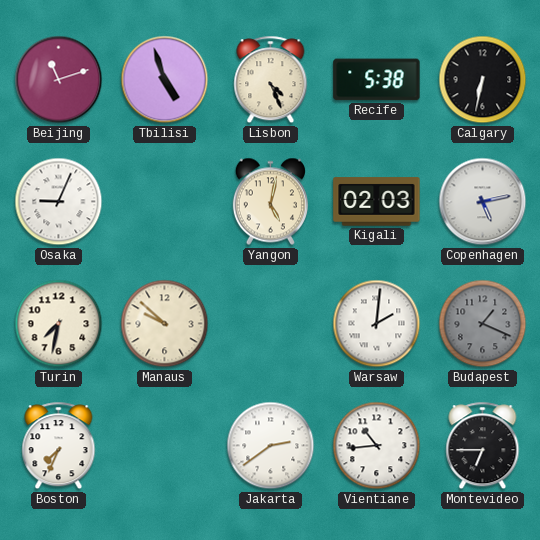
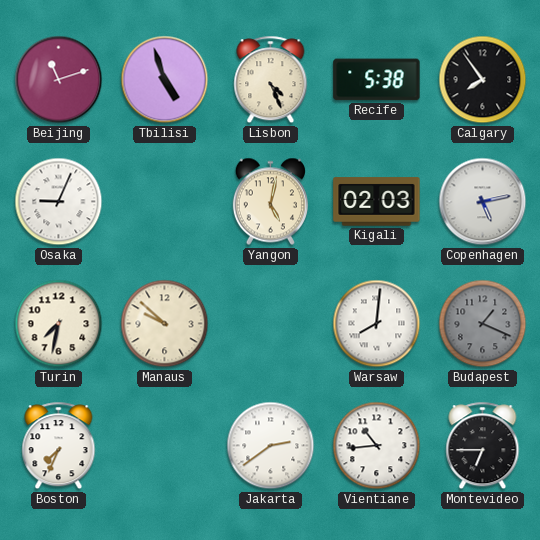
Calgary: 6:32 -> 7:54 (483, 80)
Warsaw: 2:01 -> 8:01 (377, 324)
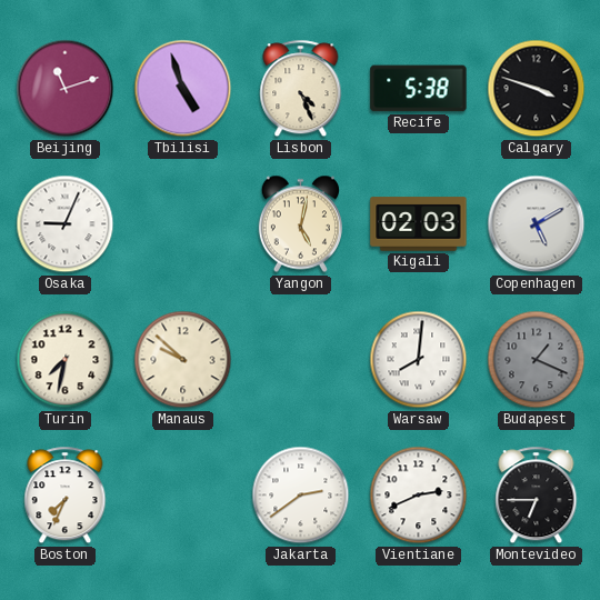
Calgary: 7:54 -> 3:48 (537, 89)
Copenhagen: 5:13 -> 5:10 (537, 224)
Vientiane: 10:44 -> 2:41 (419, 496)
